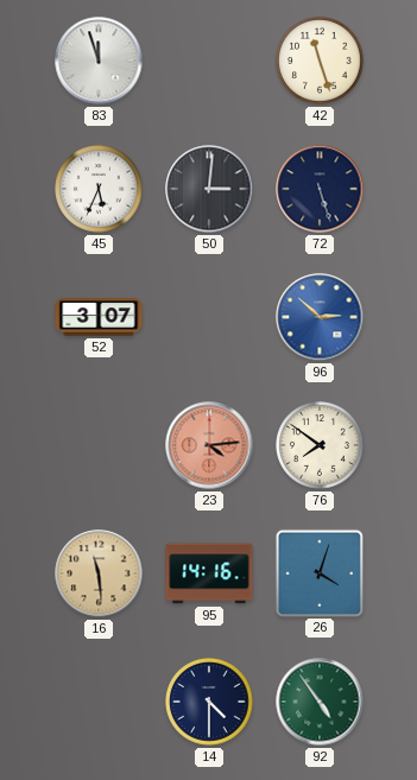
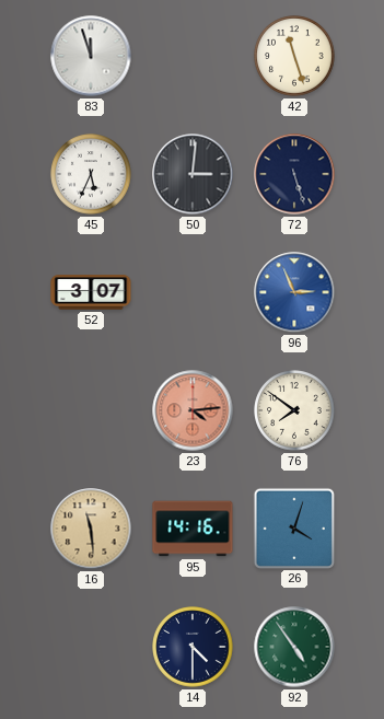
96: 2:52 -> 2:56 (294, 292)
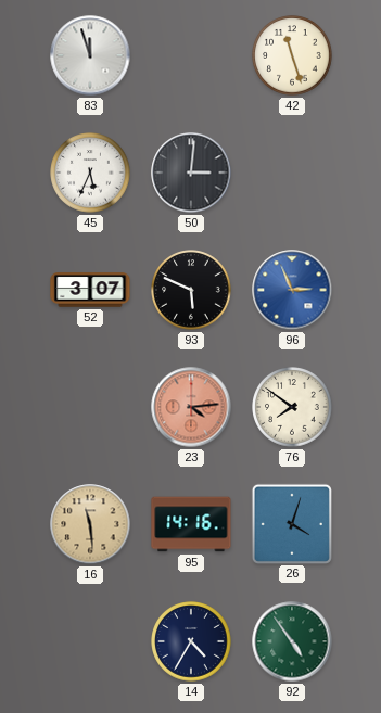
72: 5:27 -> none (294, 174)
93: none -> 5:49 (191, 290)
14: 4:30 -> 4:35 (191, 641)
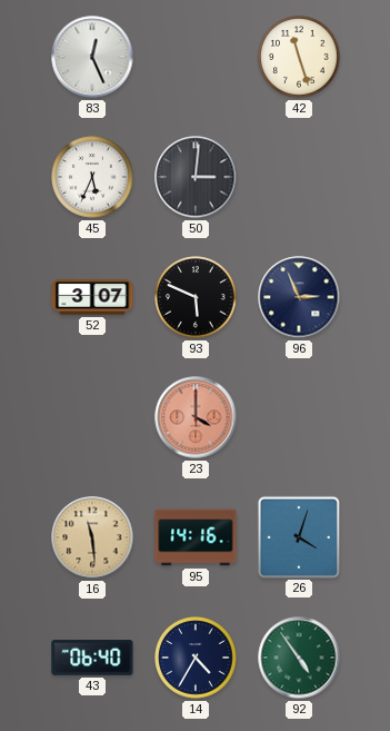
83: 11:57 -> 12:26 (92, 57)
96 dial: blue -> navy (299, 297)
23: 4:14 -> 4:00 (196, 417)
76: 7:51 -> none (292, 407)
43: none -> 06:40 (92, 658)
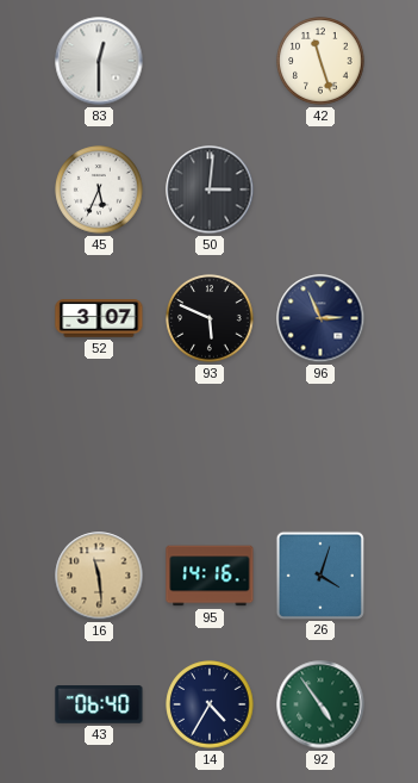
83: 12:26 -> 12:30 (99, 61)
23: 4:00 -> none (196, 417)
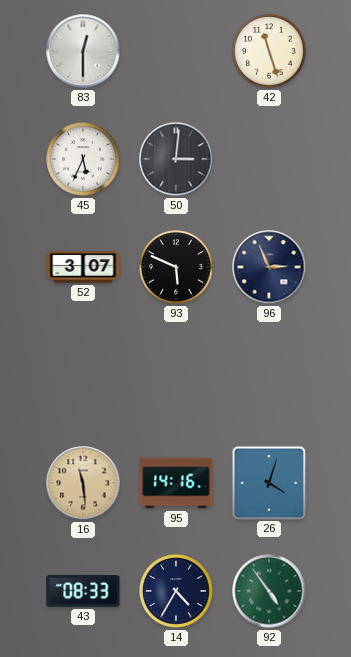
43: 06:40 -> 08:33 (83, 591)
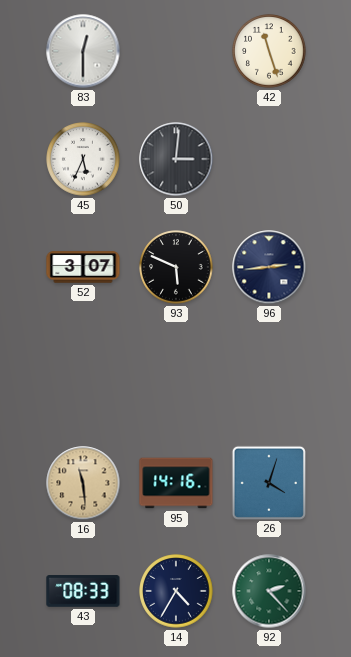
96: 2:56 -> 2:44 (269, 267)
92: 4:54 -> 2:23 (269, 591)
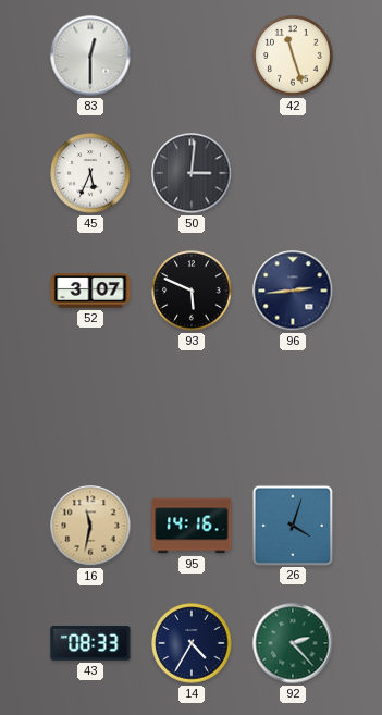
16: 11:29 -> 11:32 (90, 526)
